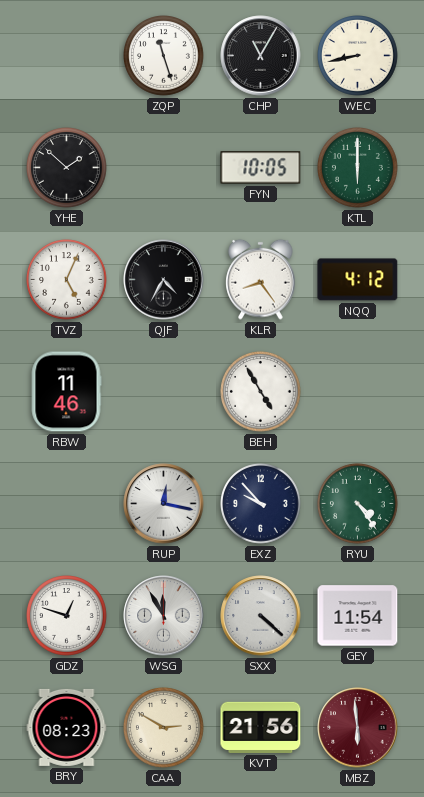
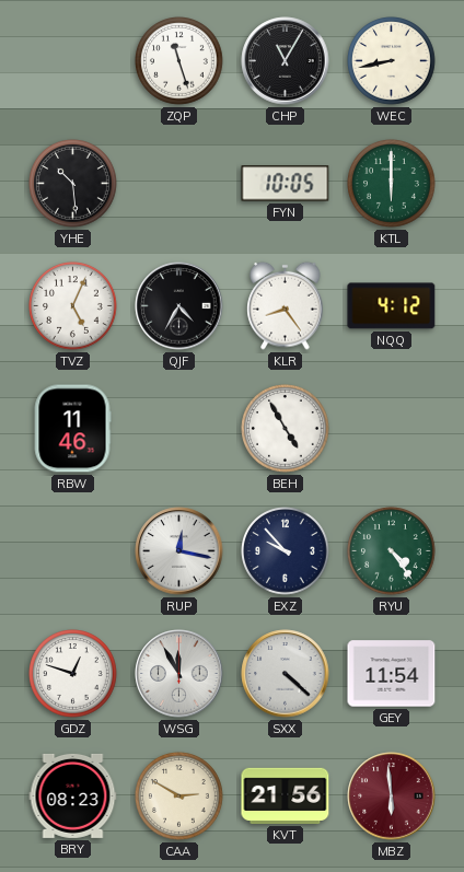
YHE: 1:52 -> 10:29 (73, 184)
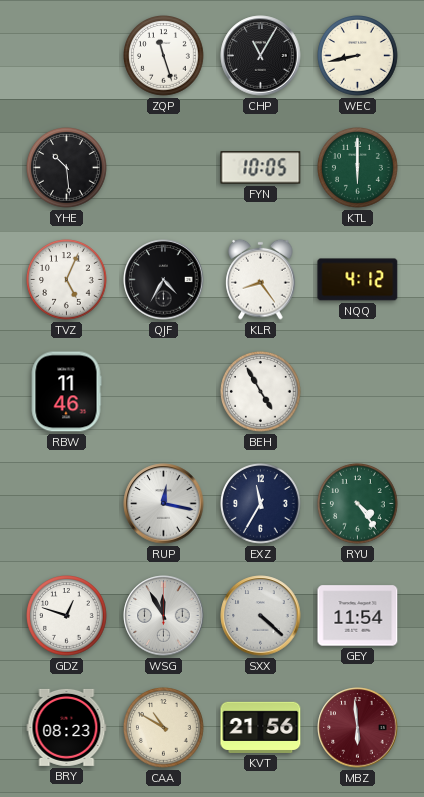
EXZ: 9:53 -> 11:35 (261, 504)
CAA: 2:50 -> 10:50 (164, 728)
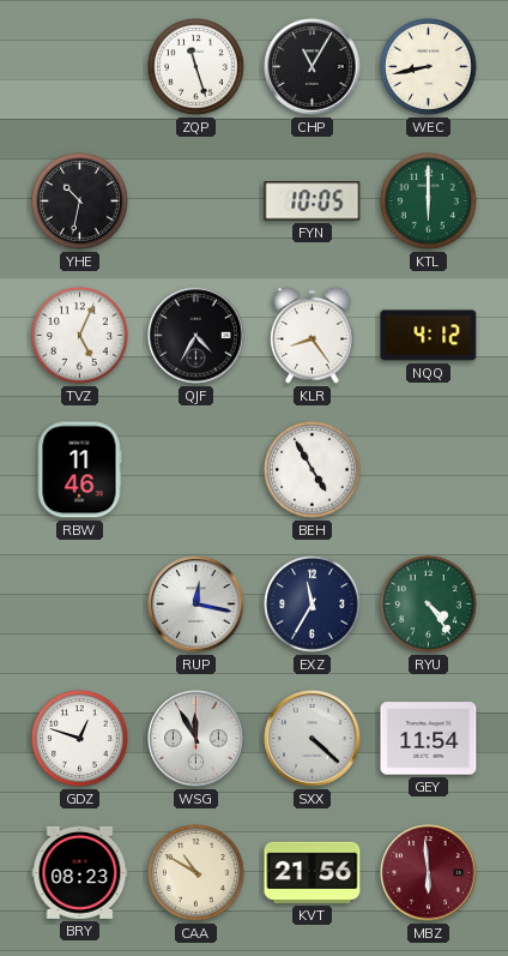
YHE: 10:29 -> 10:32 (80, 202)
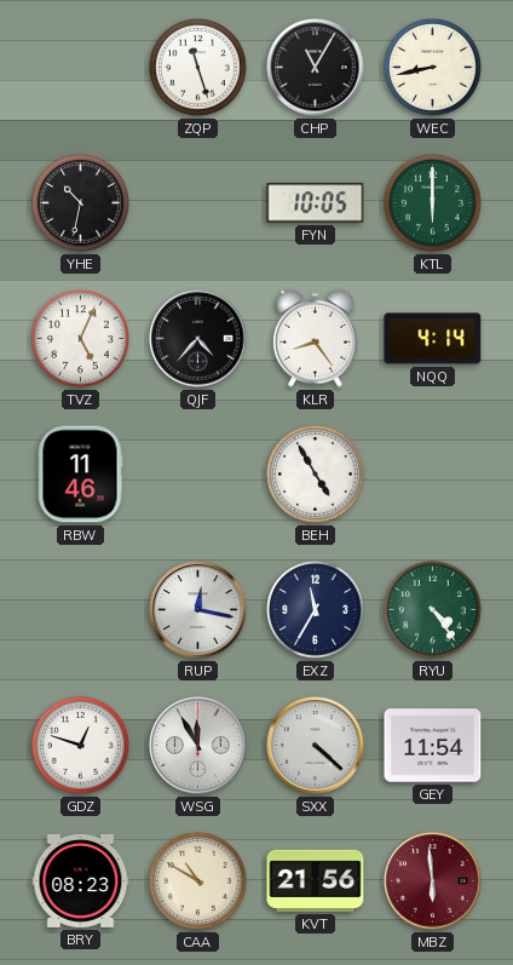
QJF: 4:35 -> 4:37 (198, 339)
NQQ: 4:12 -> 4:14 (433, 339)
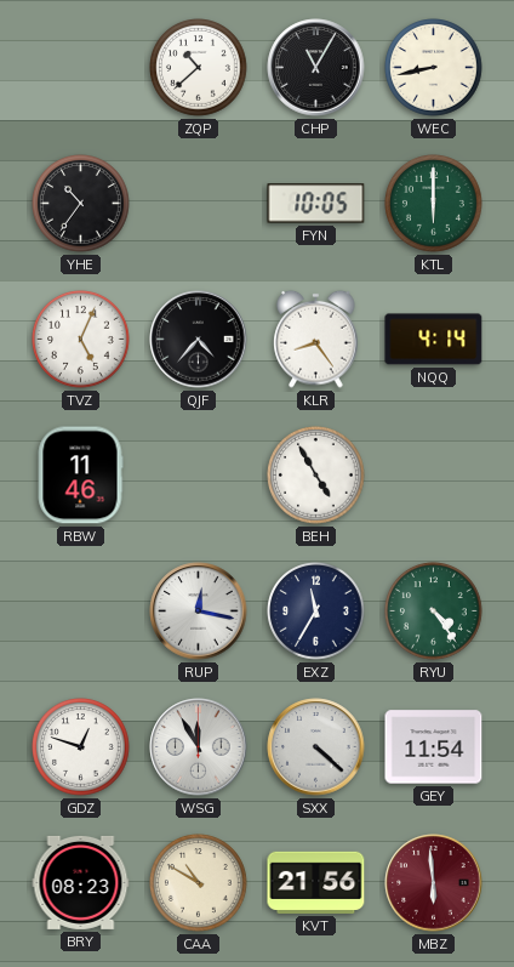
ZQP: 11:27 -> 10:38 (199, 68)
YHE: 10:32 -> 10:36 (81, 204)
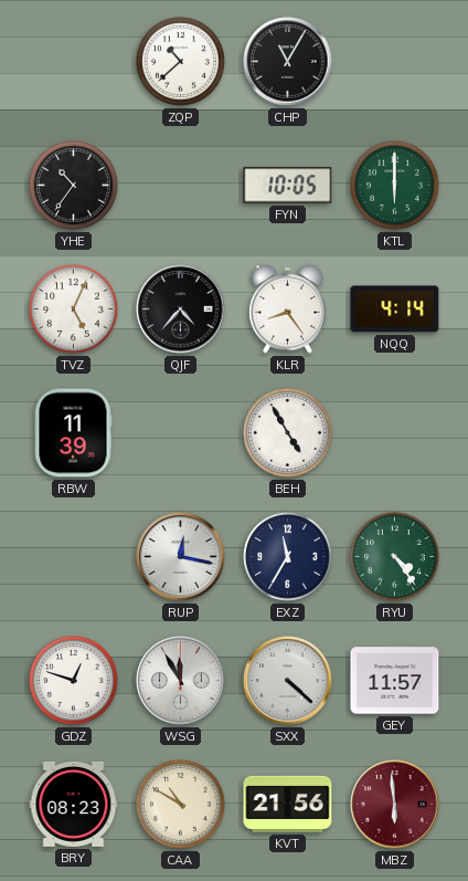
WEC: 8:43 -> none (434, 68)
RBW: 11:46 -> 11:39 (73, 433)
GEY: 11:54 -> 11:57 (395, 681)
